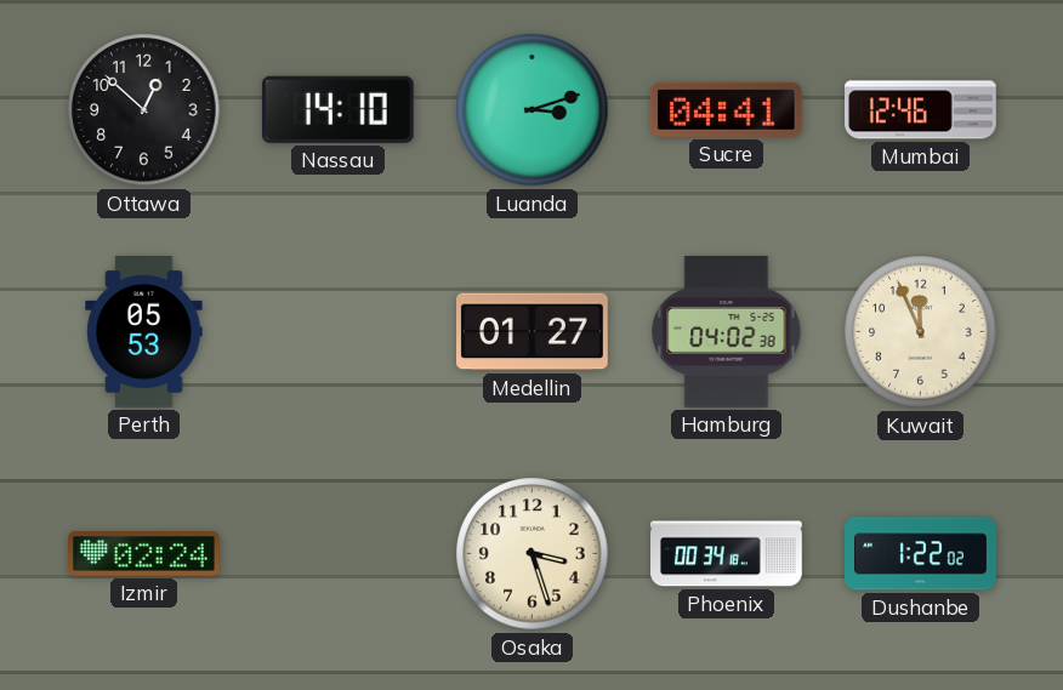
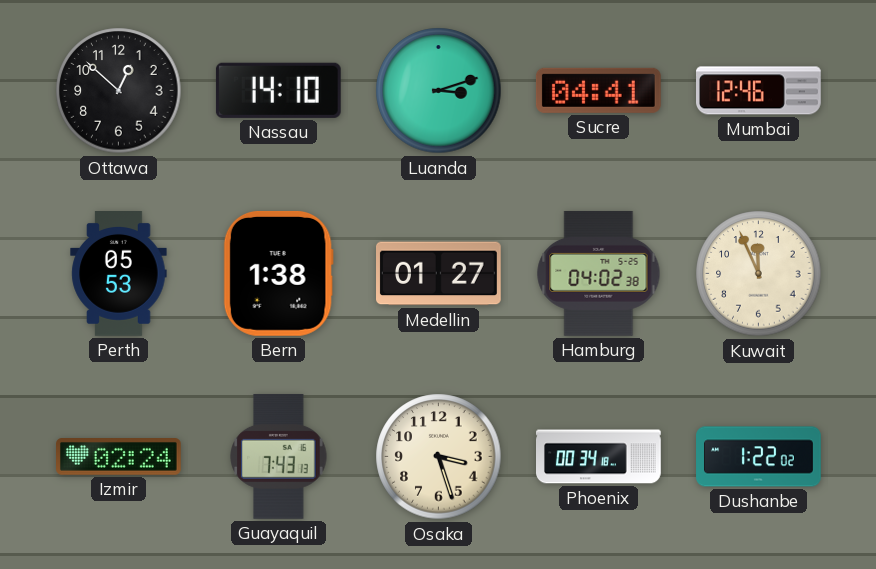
Bern: none -> 1:38 (278, 273)
Guayaquil: none -> 7:43 (279, 456)
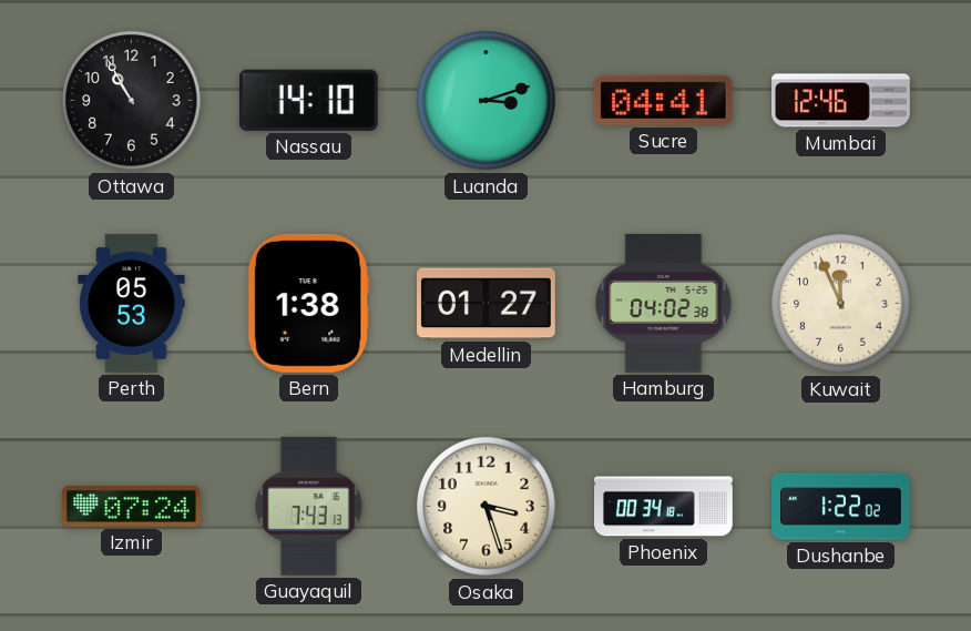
Ottawa: 12:52 -> 10:55 (132, 101)
Izmir: 02:24 -> 07:24 (132, 507)
